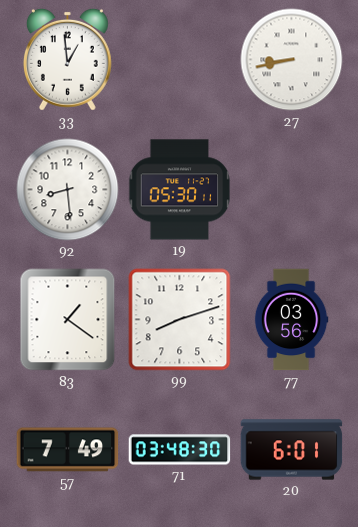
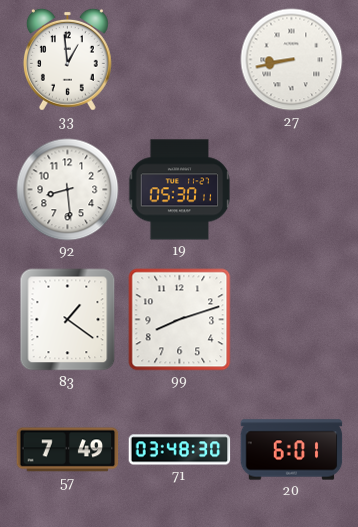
77: 03:56 -> none (291, 320)
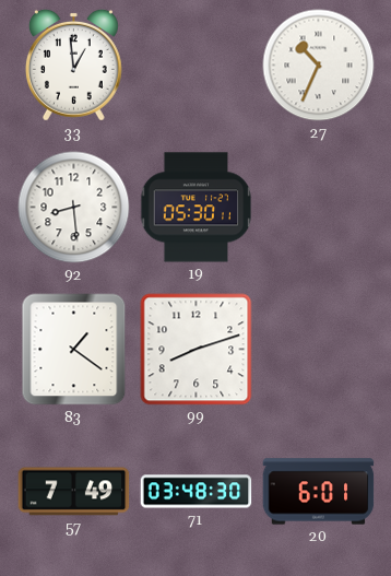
27: 8:43 -> 10:34 (319, 66)
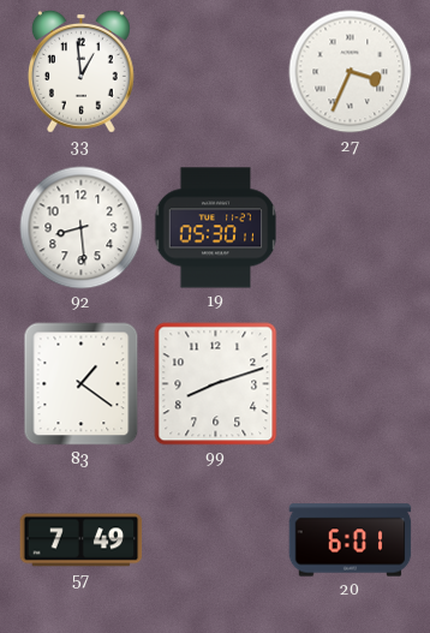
27: 10:34 -> 3:34 (351, 72)
71: 03:48 -> none (197, 492)
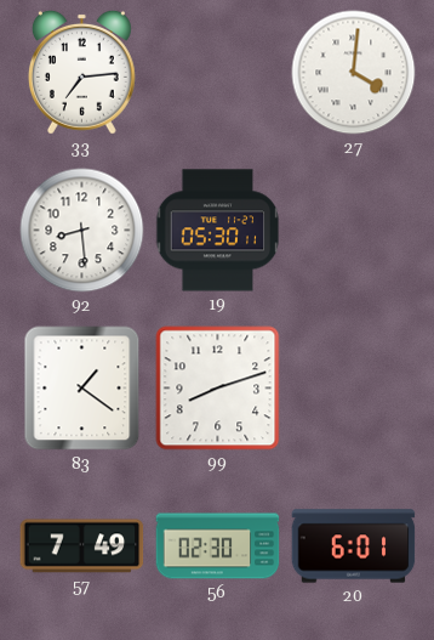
33: 12:59 -> 7:14 (81, 72)
27: 3:34 -> 4:01 (354, 73)
56: none -> 02:30 (218, 546)
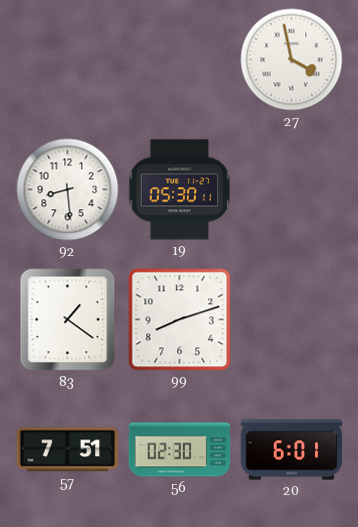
33: 7:14 -> none (81, 72)
27: 4:01 -> 3:58 (292, 60)
57: 7:49 -> 7:51 (68, 450)
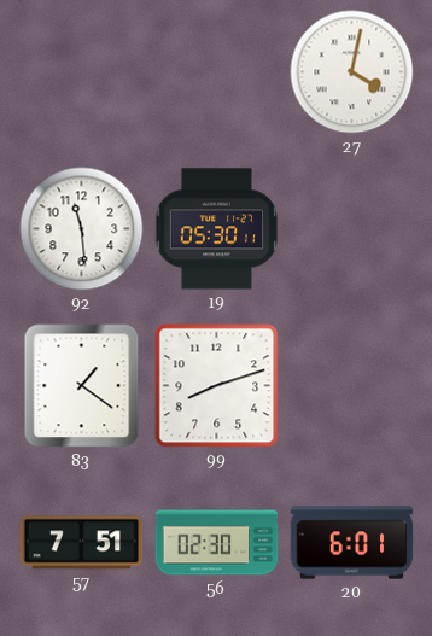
27: 3:58 -> 4:02 (352, 72)
92: 8:29 -> 11:29 (82, 229)
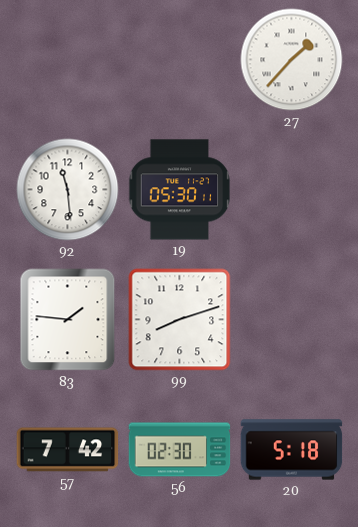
27: 4:02 -> 1:37 (292, 60)
83: 1:21 -> 1:46 (68, 320)
57: 7:51 -> 7:42 (68, 450)
20: 6:01 -> 5:18 (292, 450)
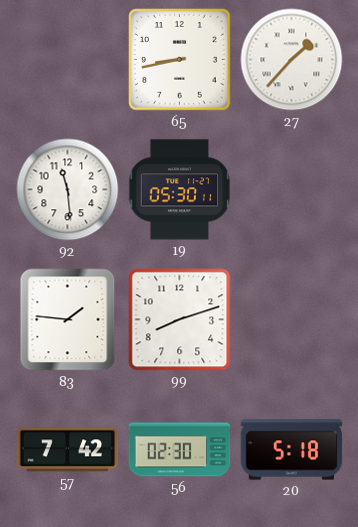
65: none -> 8:43 (180, 60)
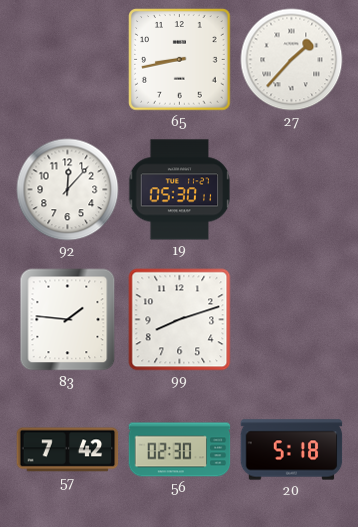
92: 11:29 -> 12:07 (68, 190)
